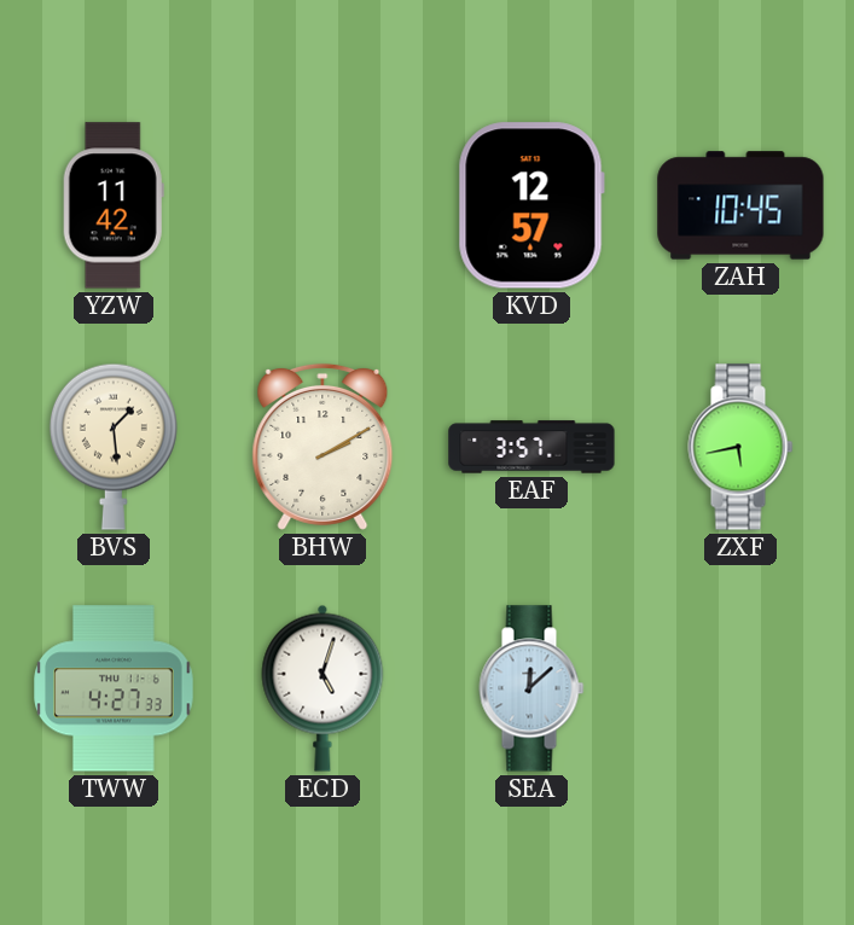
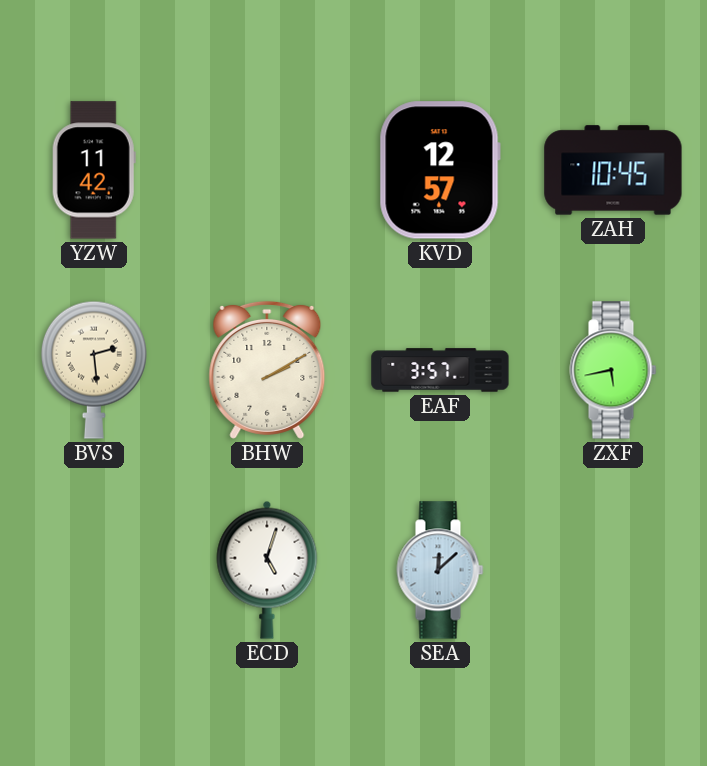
BVS: 1:29 -> 2:29 (94, 370)
TWW: 4:27 -> none (114, 688)
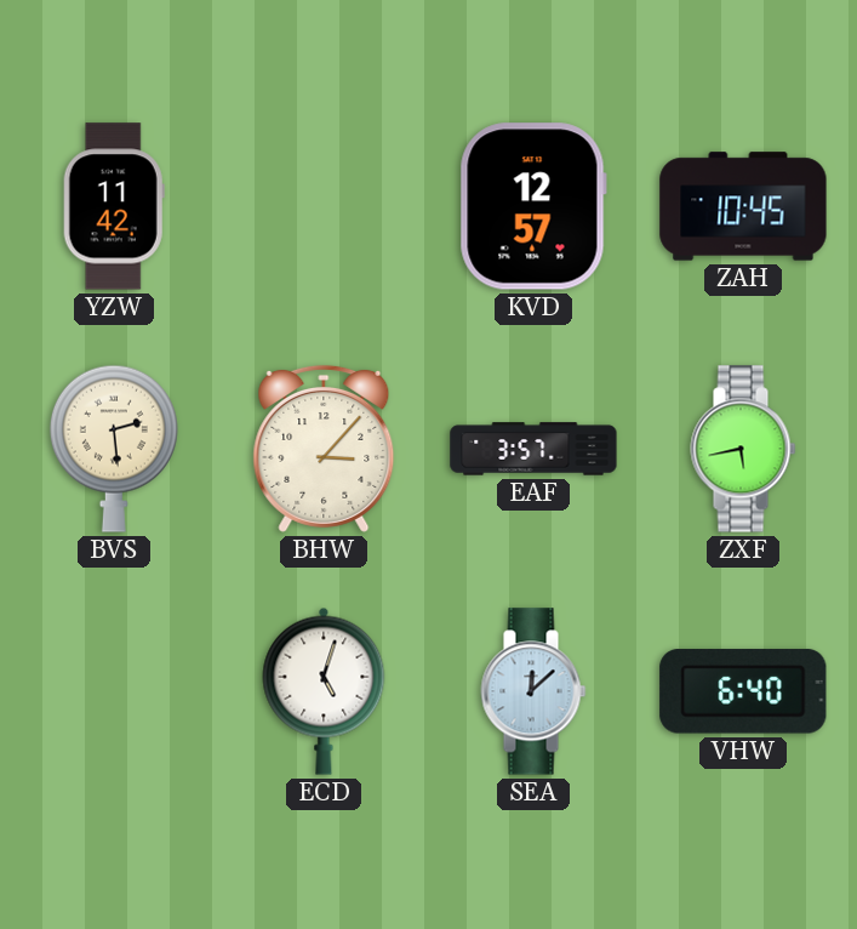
BHW: 2:10 -> 3:07 (324, 449)
VHW: none -> 6:40 (743, 691)
